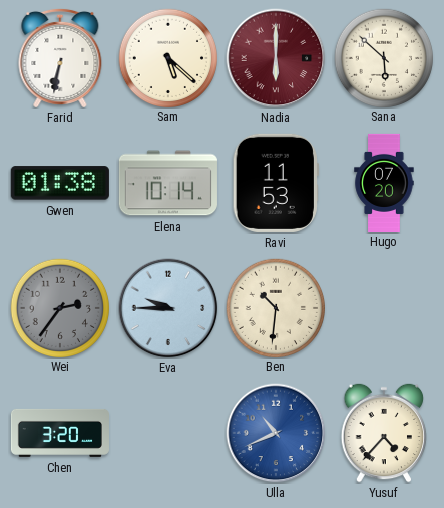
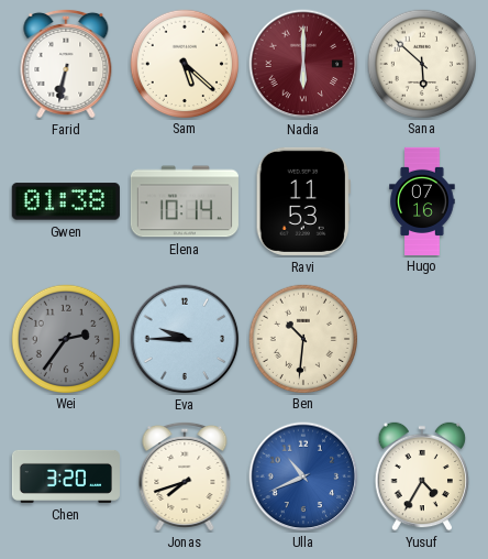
Hugo: 07:20 -> 07:16 (422, 200)
Jonas: none -> 7:42 (185, 476)
Yusuf: 4:37 -> 4:35 (422, 476)
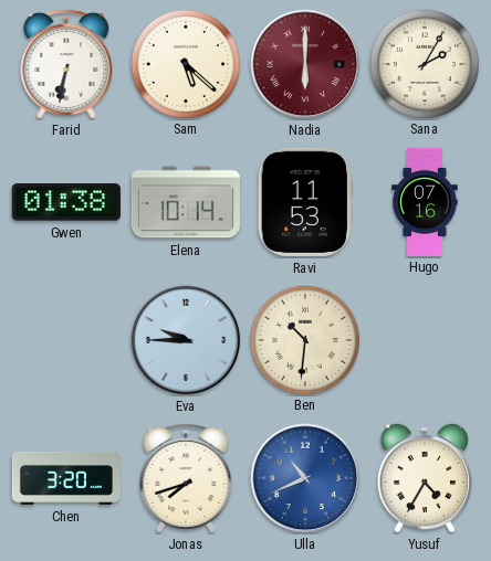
Sana: 5:52 -> 2:05 (424, 63)
Wei: 2:36 -> none (65, 338)
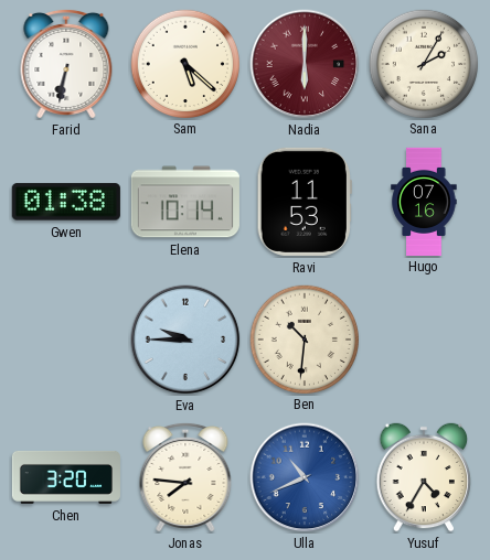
Jonas: 7:42 -> 7:46 (185, 477)
